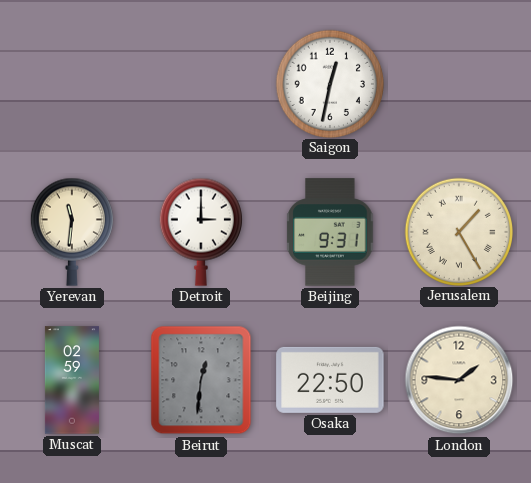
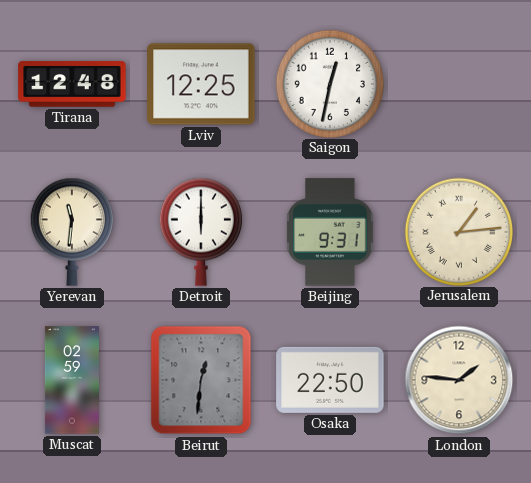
Tirana: none -> 12:48 (72, 84)
Lviv: none -> 12:25 (201, 84)
Detroit: 3:00 -> 6:00 (201, 232)
Jerusalem: 1:25 -> 1:14 (458, 231)
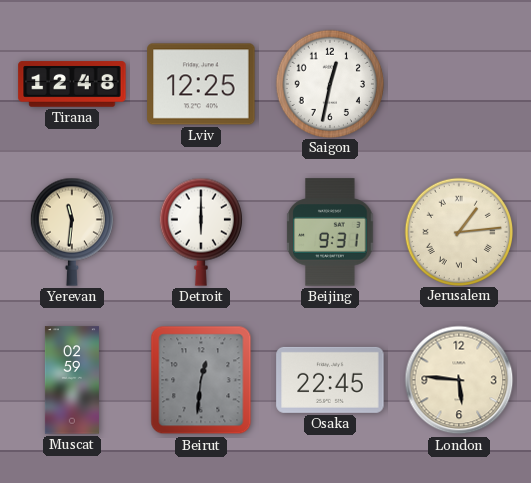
Osaka: 22:50 -> 22:45 (330, 380)
London: 1:46 -> 5:46 (459, 380)
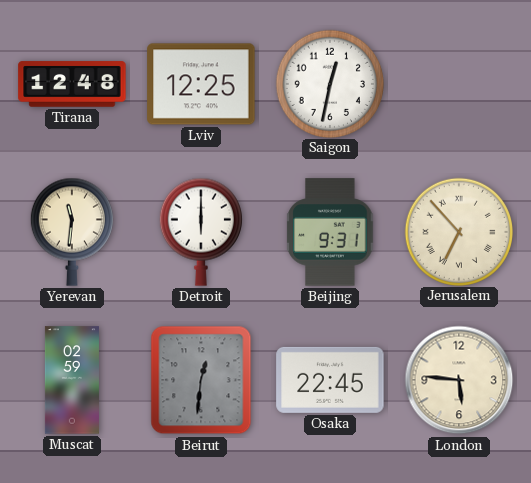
Jerusalem: 1:14 -> 6:53 (458, 231)
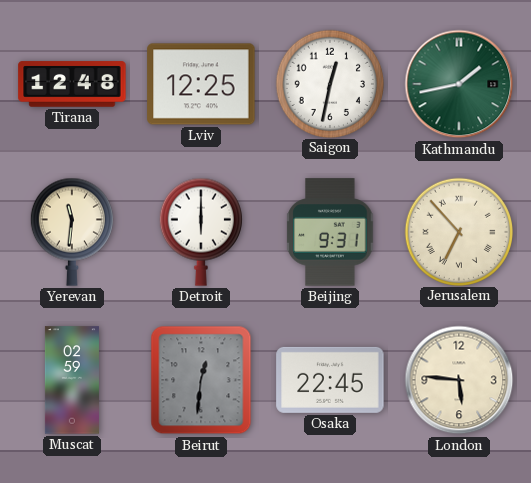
Kathmandu: none -> 1:43 (459, 84)
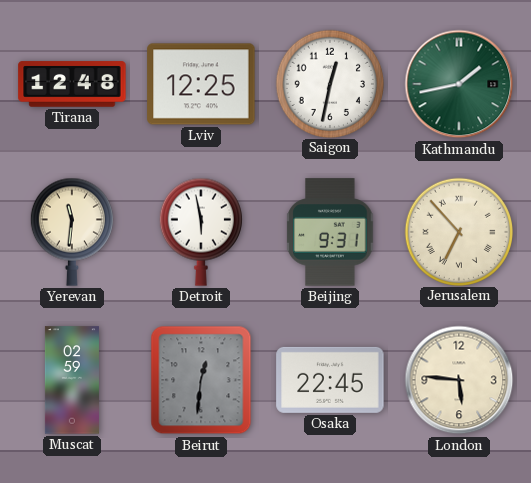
Detroit: 6:00 -> 5:58 (201, 232)
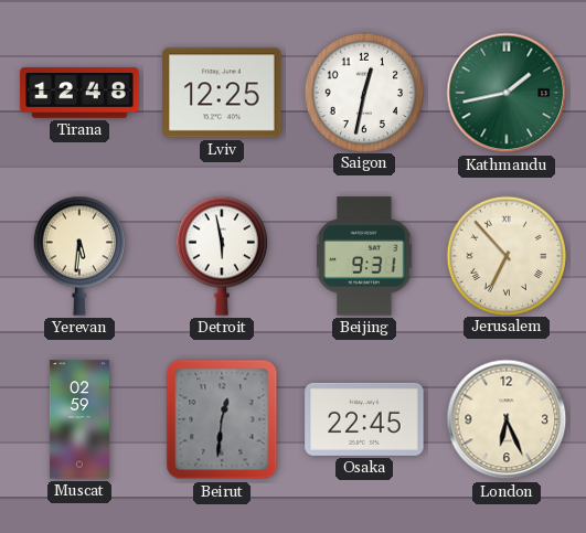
Yerevan: 11:31 -> 5:31 (79, 256)
London: 5:46 -> 6:26 (507, 419)
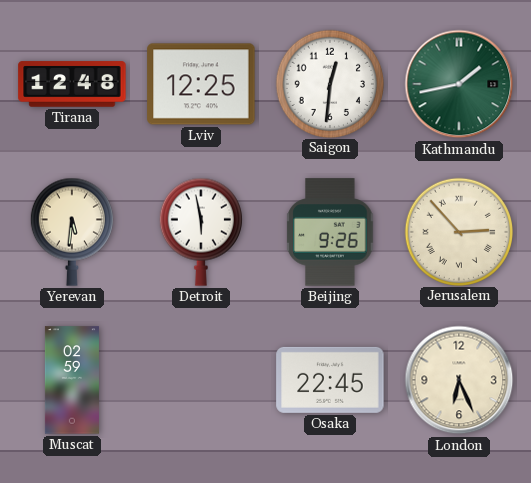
Saigon: 12:32 -> 12:31 (329, 83)
Beijing: 9:31 -> 9:26 (330, 232)
Jerusalem: 6:53 -> 2:53 (458, 231)
Beirut: 12:31 -> none (222, 419)
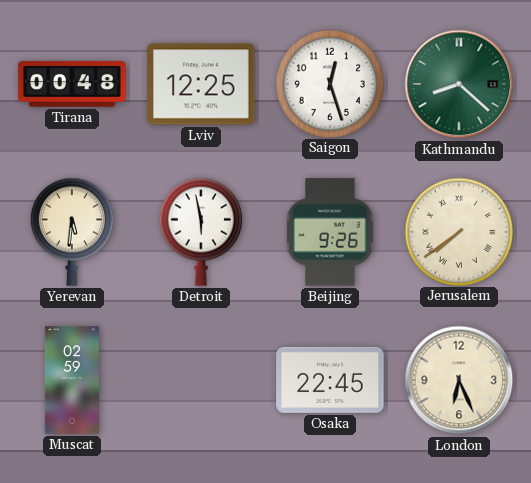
Tirana: 12:48 -> 00:48 (72, 84)
Saigon: 12:31 -> 12:27 (329, 83)
Kathmandu: 1:43 -> 8:22 (459, 84)
Jerusalem: 2:53 -> 7:39 (458, 231)
